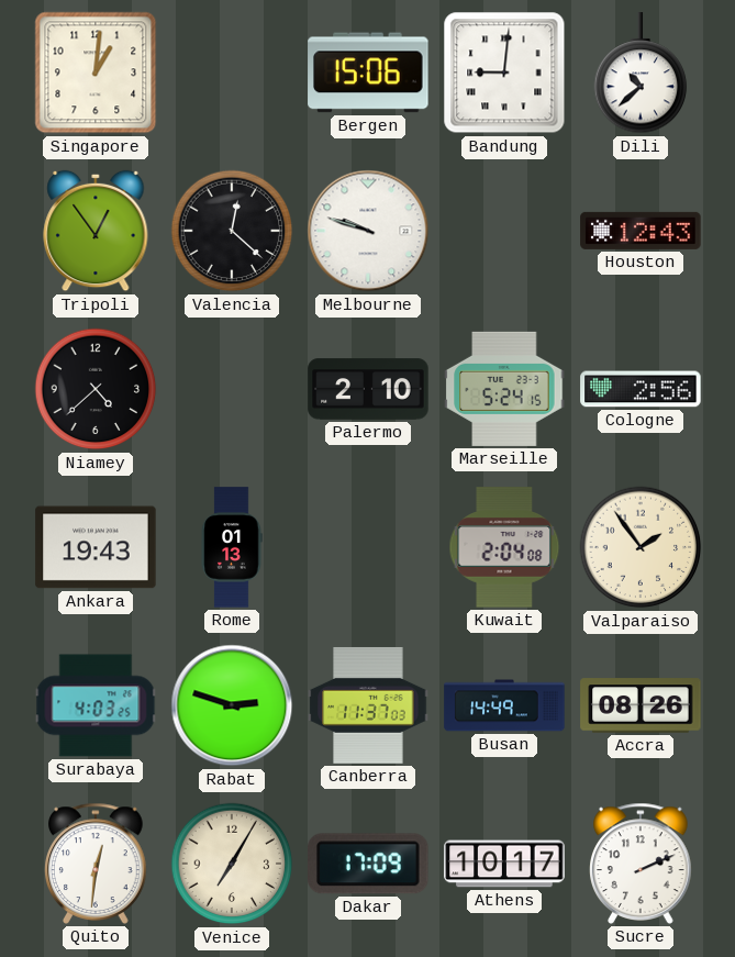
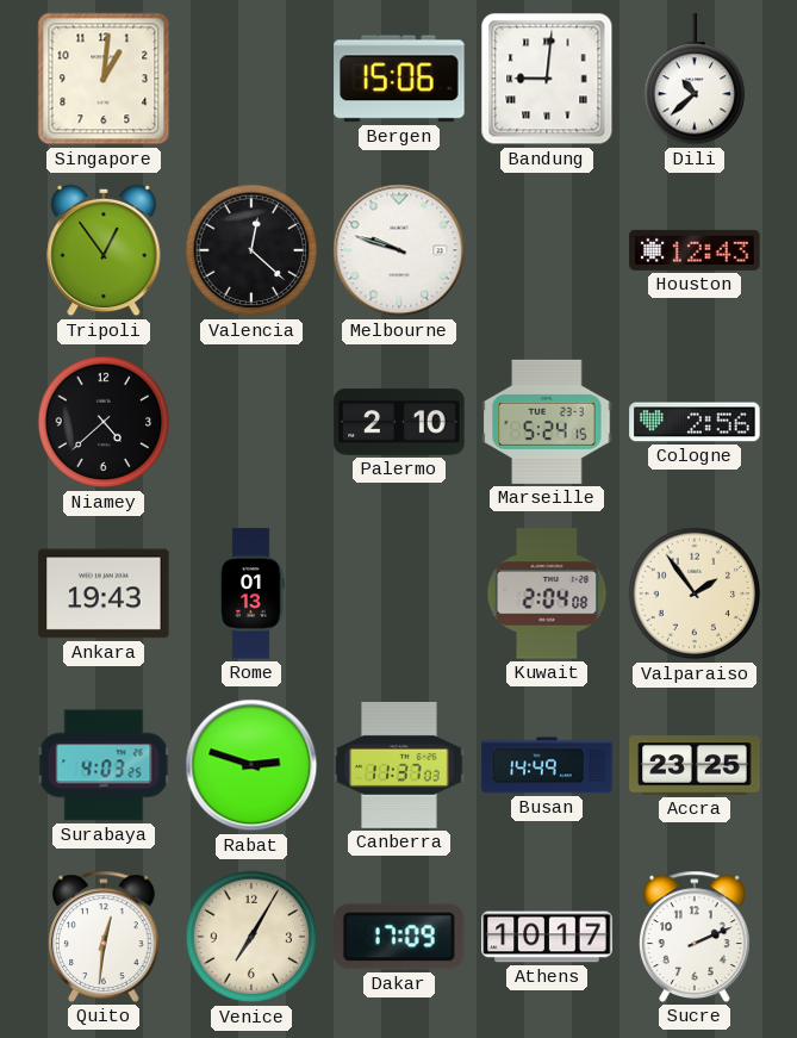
Accra: 08:26 -> 23:25 (695, 765)
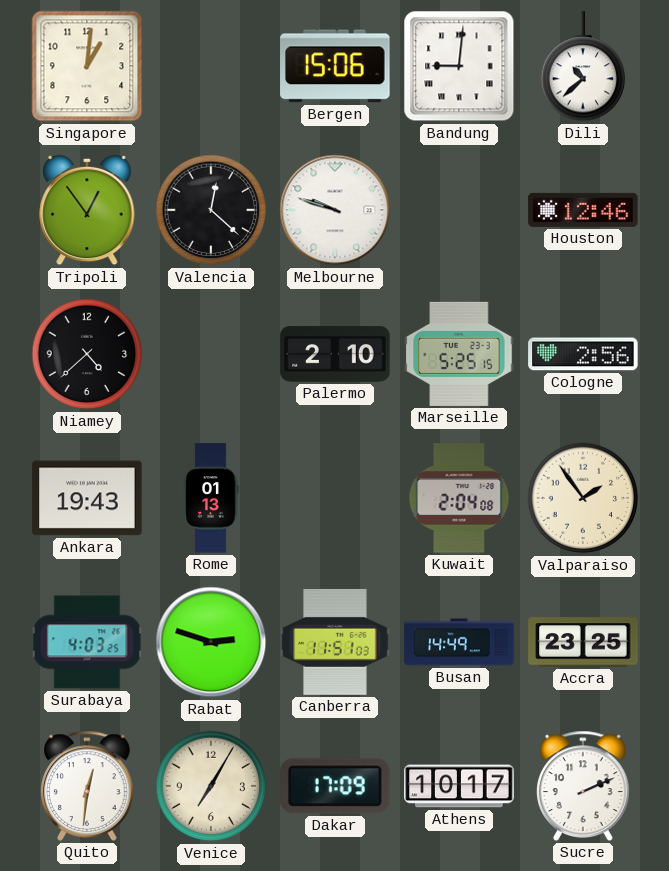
Houston: 12:43 -> 12:46 (583, 210)
Marseille: 5:24 -> 5:25 (459, 354)
Canberra: 11:37 -> 11:51 (335, 642)
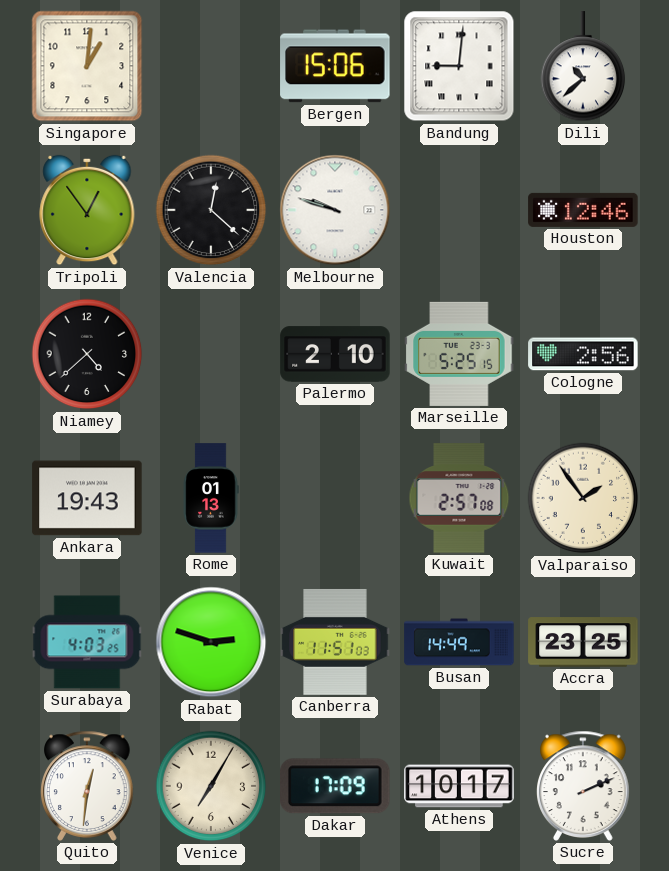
Kuwait: 2:04 -> 2:57 (459, 498)
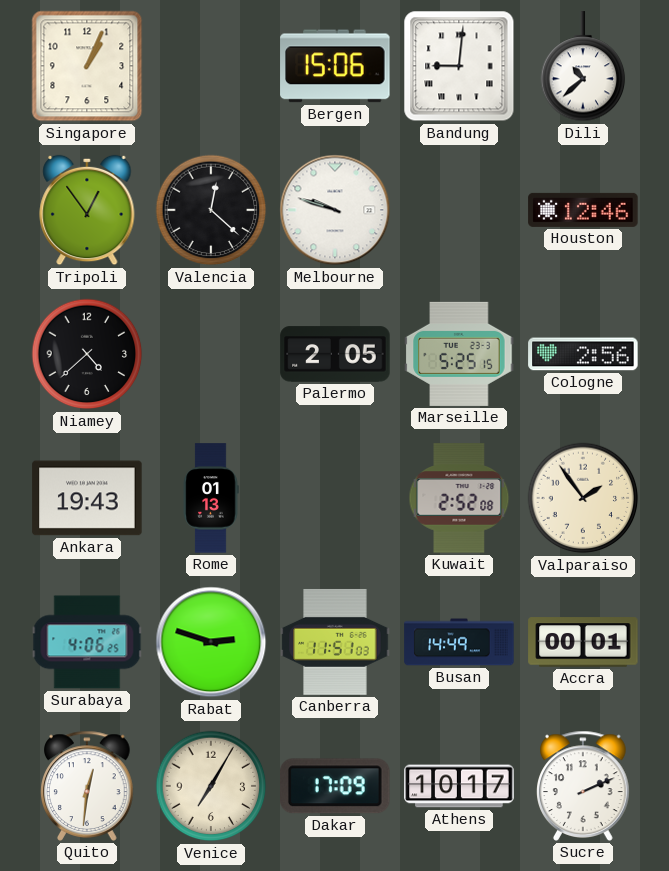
Singapore: 1:01 -> 1:04 (87, 66)
Palermo: 2:10 -> 2:05 (335, 354)
Kuwait: 2:57 -> 2:52 (459, 498)
Surabaya: 4:03 -> 4:06 (87, 642)
Accra: 23:25 -> 00:01 (583, 642)
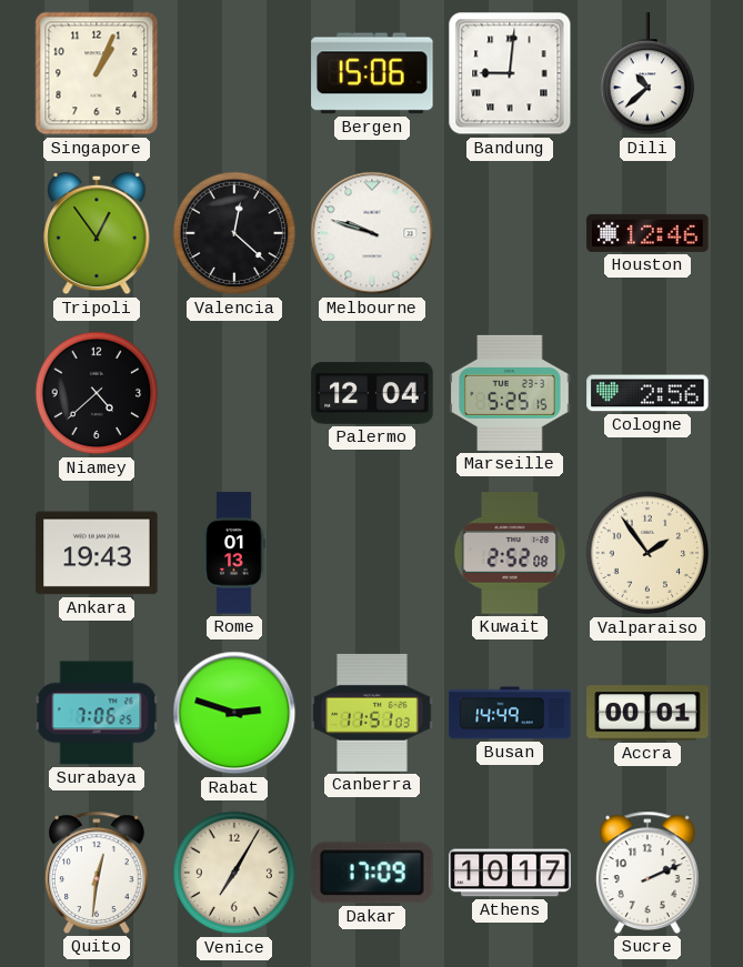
Palermo: 2:05 -> 12:04 (372, 393)
Surabaya: 4:06 -> 7:06 (97, 713)
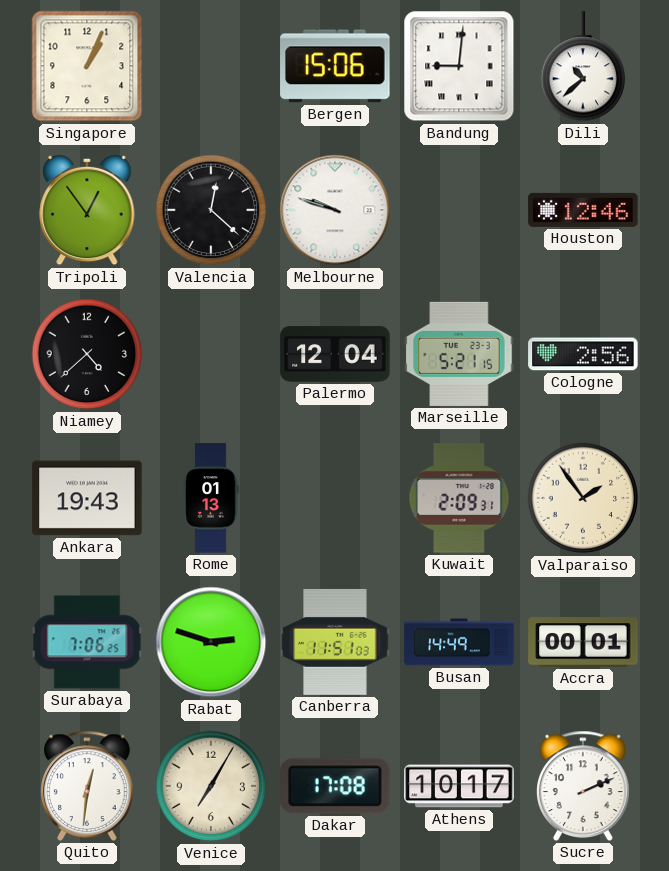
Marseille: 5:25 -> 5:21 (459, 354)
Kuwait: 2:52 -> 2:09 (459, 498)
Dakar: 17:09 -> 17:08 (336, 786)
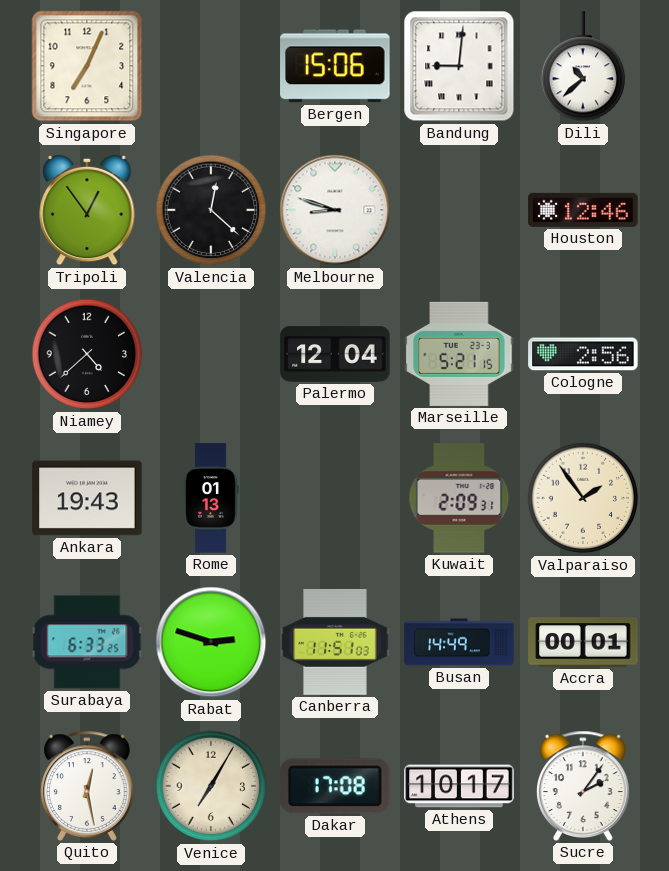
Singapore: 1:04 -> 7:04 (87, 66)
Melbourne: 9:48 -> 8:48 (335, 210)
Surabaya: 7:06 -> 6:33 (87, 642)
Quito: 12:31 -> 12:28 (87, 786)
Sucre: 2:11 -> 2:06 (583, 786)
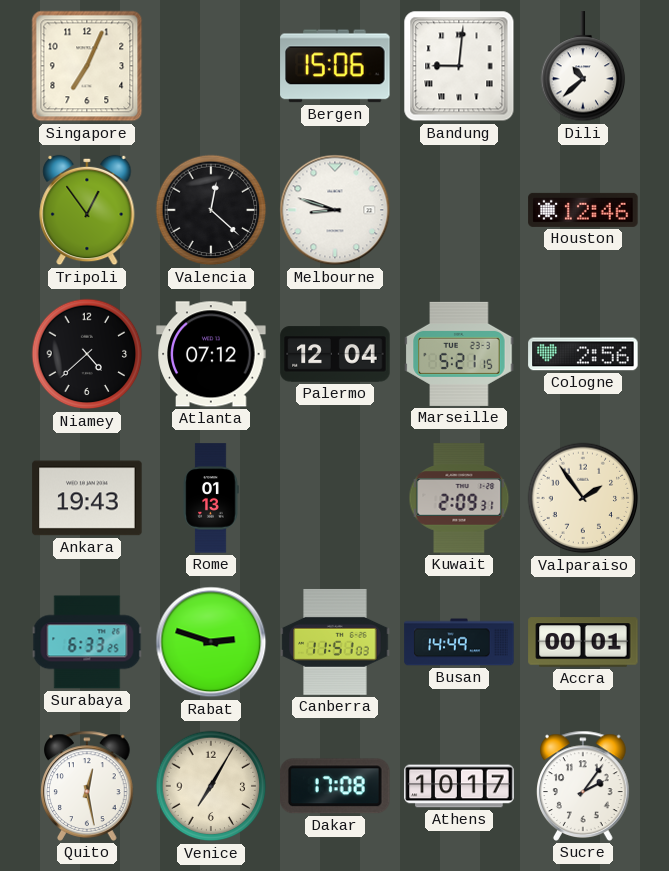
Atlanta: none -> 07:12 (211, 354)
